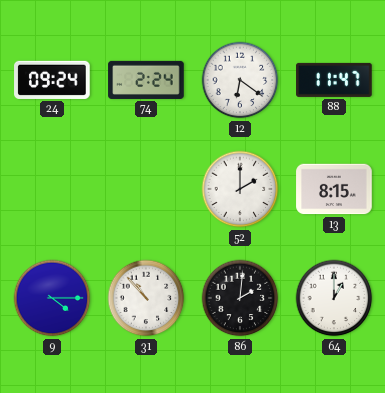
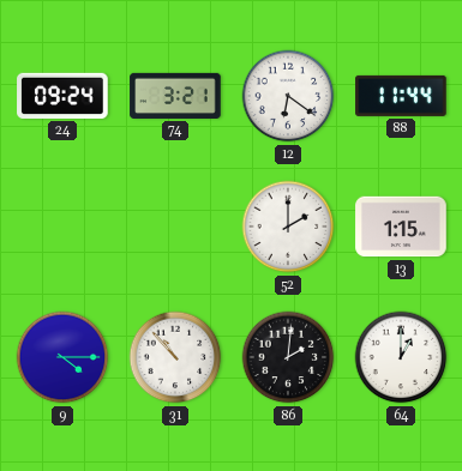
74: 2:24 -> 3:21 (175, 96)
88: 11:47 -> 11:44 (401, 96)
13: 8:15 -> 1:15 (401, 227)
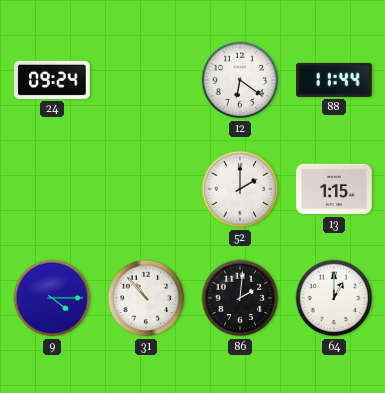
74: 3:21 -> none (175, 96)
